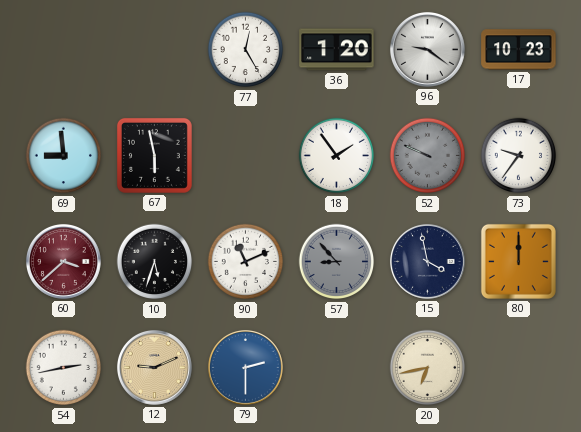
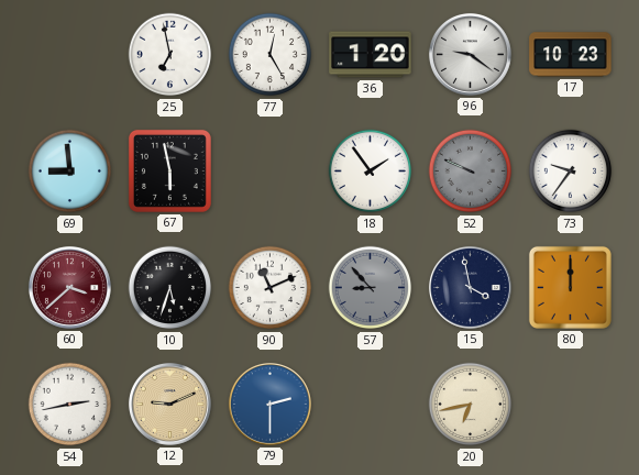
25: none -> 6:58 (170, 55)
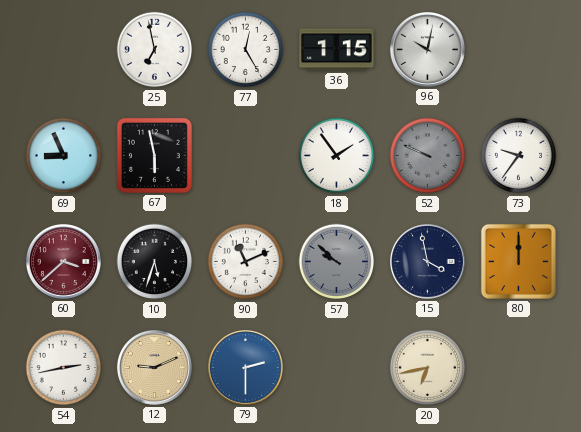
36: 1:20 -> 1:15 (337, 50)
96: 9:21 -> 10:02 (427, 49)
17: 10:23 -> none (571, 55)
69: 8:59 -> 8:56 (64, 156)
57: 8:53 -> 9:52 (337, 262)
